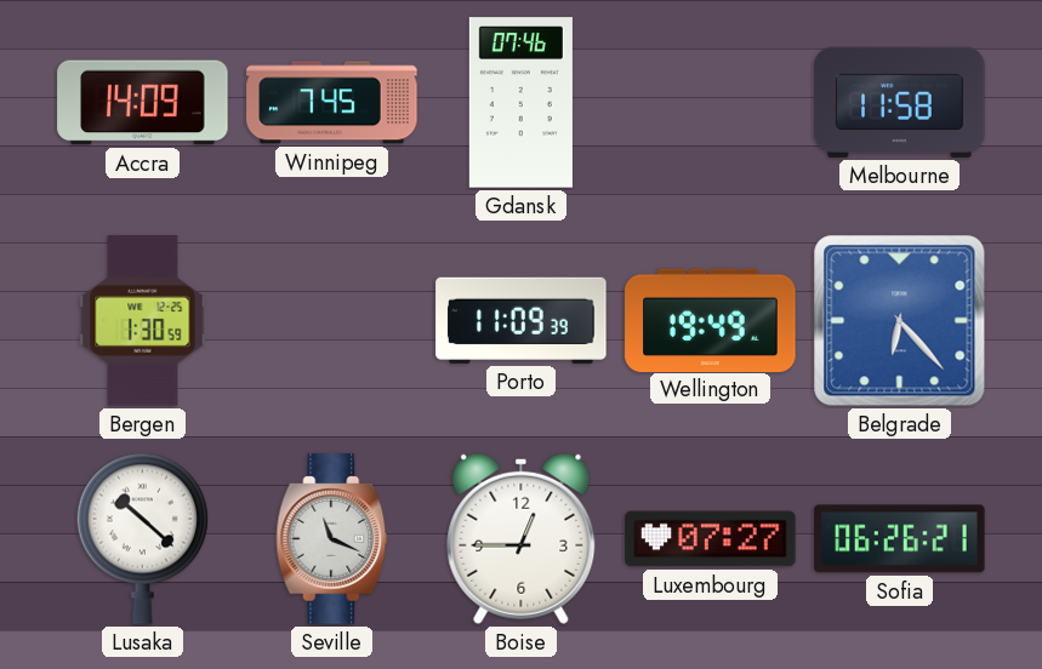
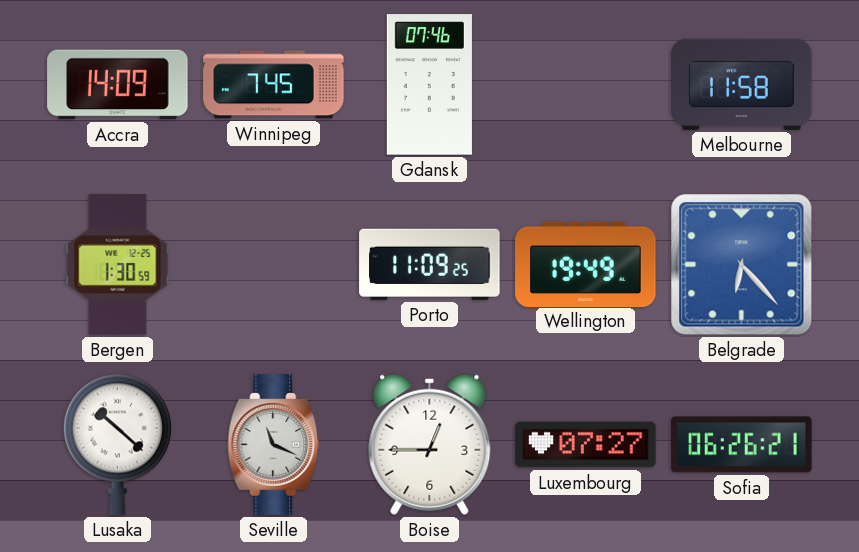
Porto: 11:09:39 -> 11:09:25 (430, 264)
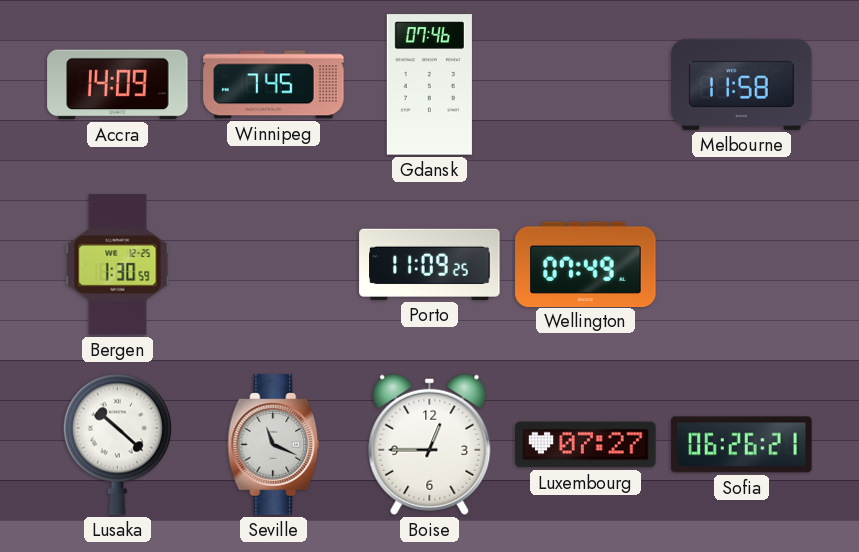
Wellington: 19:49 -> 07:49 (586, 264)
Belgrade: 6:23 -> none (742, 265)
